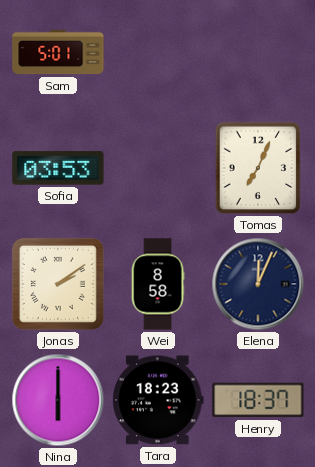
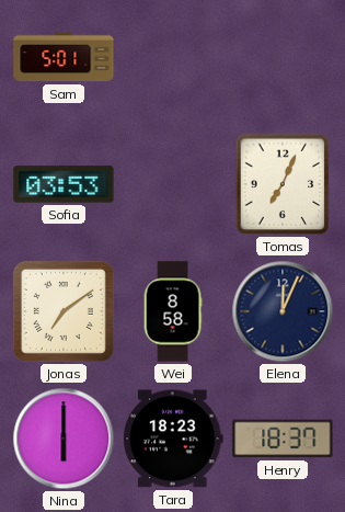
Jonas: 2:09 -> 7:09 (64, 311)
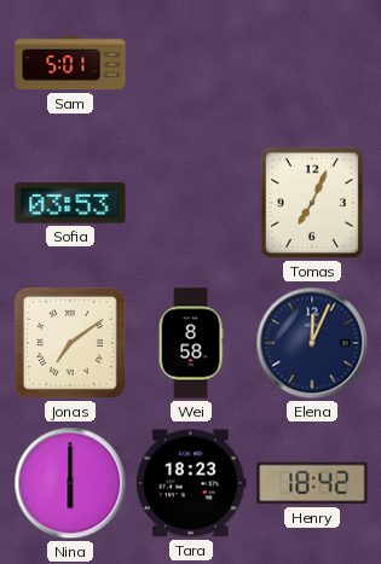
Henry: 18:37 -> 18:42 (312, 483)
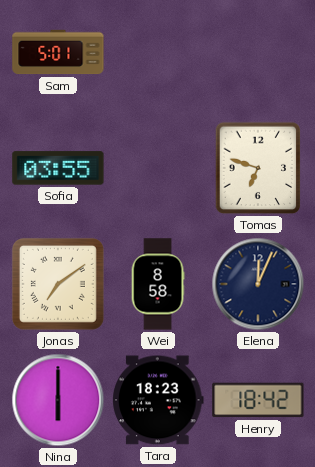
Sofia: 03:53 -> 03:55 (58, 168)
Tomas: 7:04 -> 6:48 (258, 168)
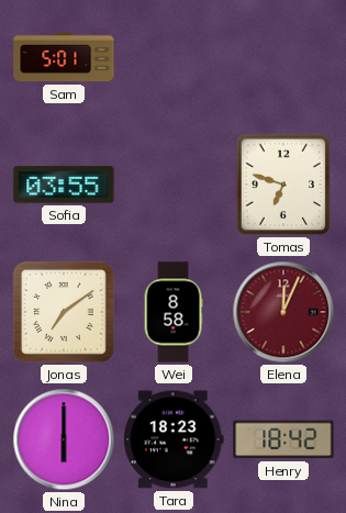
Elena dial: navy -> burgundy (283, 312)
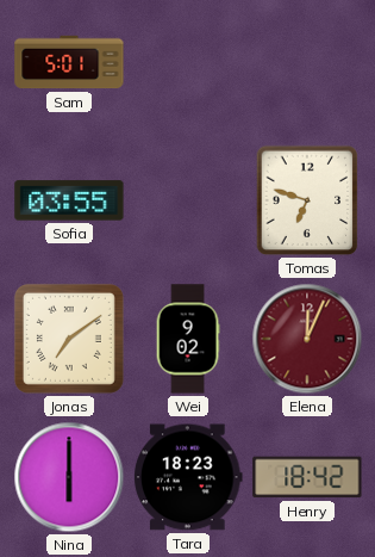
Wei: 8:58 -> 9:02 (188, 339)
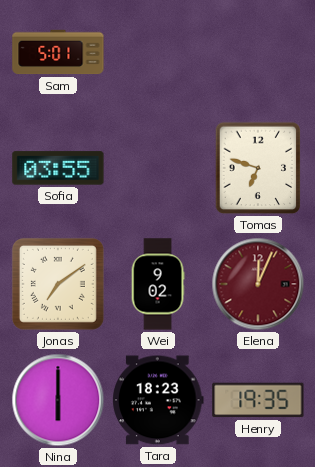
Henry: 18:42 -> 19:35 (258, 400)
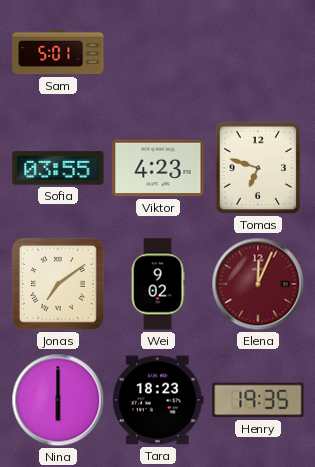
Viktor: none -> 4:23 (158, 168)
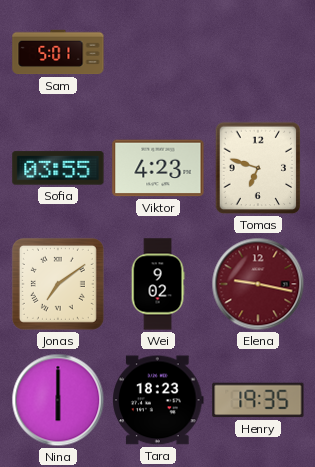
Elena: 12:04 -> 9:17 (258, 284)
